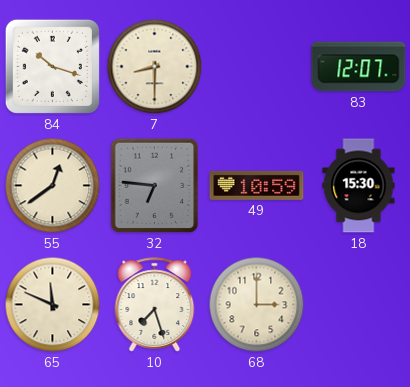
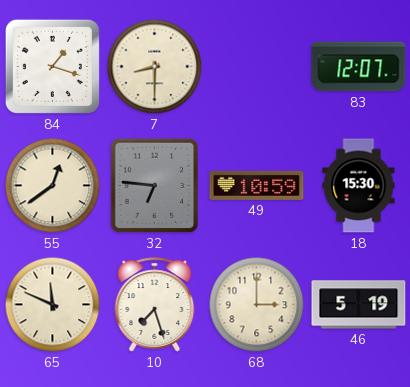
84: 10:18 -> 1:18 (52, 66)
46: none -> 5:19 (359, 305)
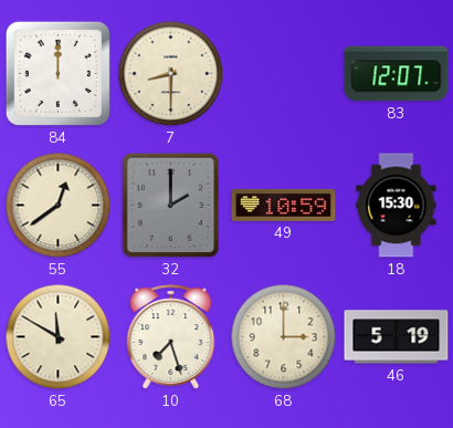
84: 1:18 -> 12:00 (57, 73)
32: 6:46 -> 2:00 (171, 206)
65: 11:49 -> 11:50 (59, 337)
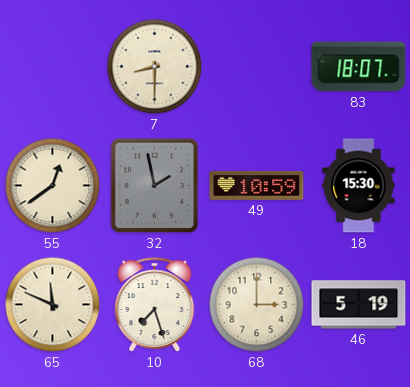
84: 12:00 -> none (57, 73)
83: 12:07 -> 18:07 (359, 67)
32: 2:00 -> 1:58 (155, 186)
65: 11:50 -> 11:49 (53, 305)
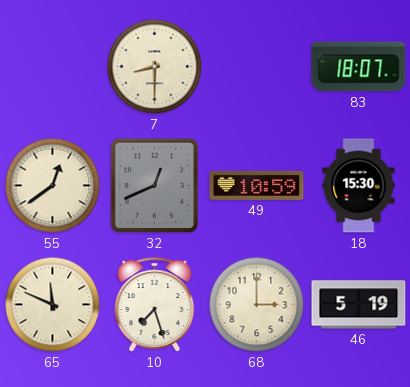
32: 1:58 -> 12:41 (155, 186)
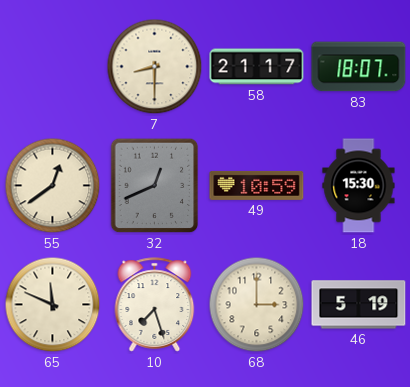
58: none -> 21:17 (257, 67)
